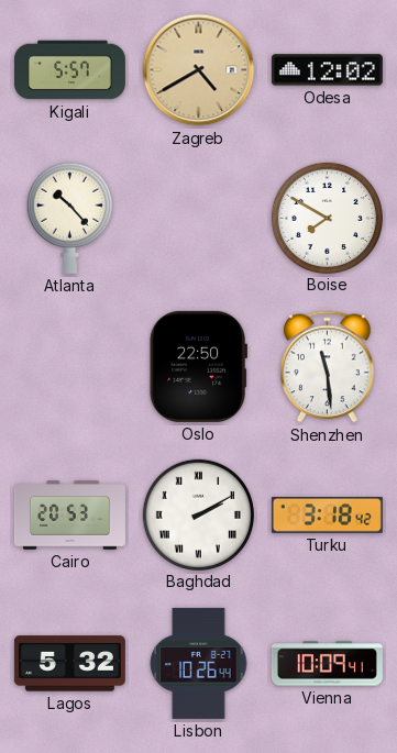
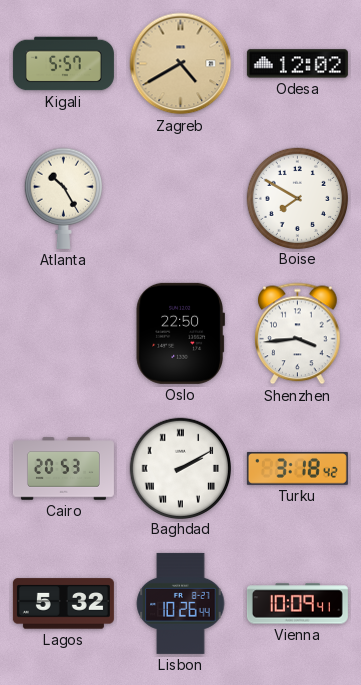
Atlanta: 10:23 -> 10:25 (63, 198)
Shenzhen: 11:29 -> 3:44 (298, 334)
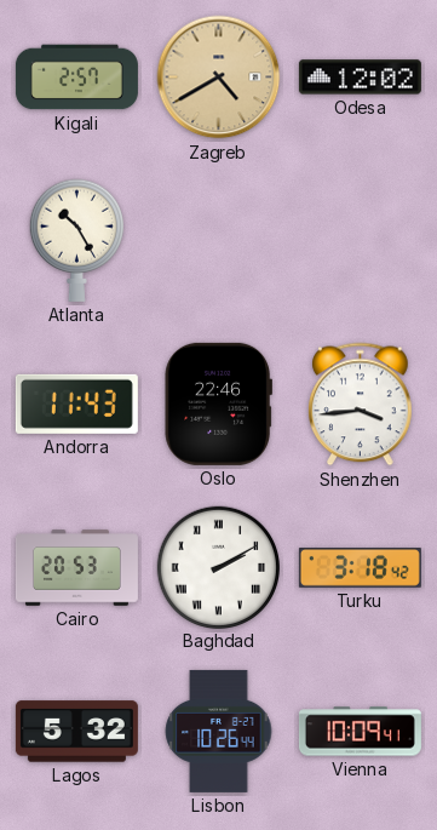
Kigali: 5:57 -> 2:57 (76, 78)
Boise: 7:50 -> none (297, 198)
Andorra: none -> 11:43 (76, 403)
Oslo: 22:50 -> 22:46 (218, 403)
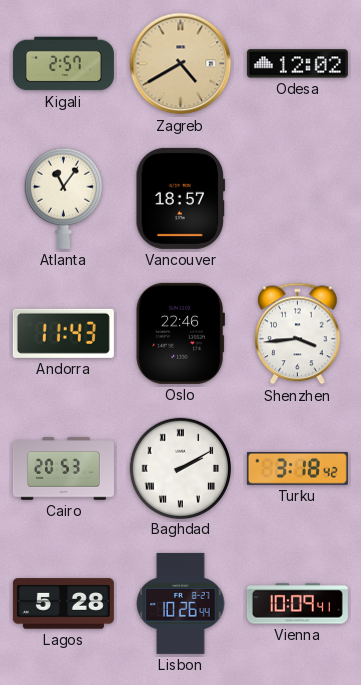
Atlanta: 10:25 -> 11:06 (63, 198)
Vancouver: none -> 18:57 (181, 198)
Lagos: 5:32 -> 5:28 (63, 604)
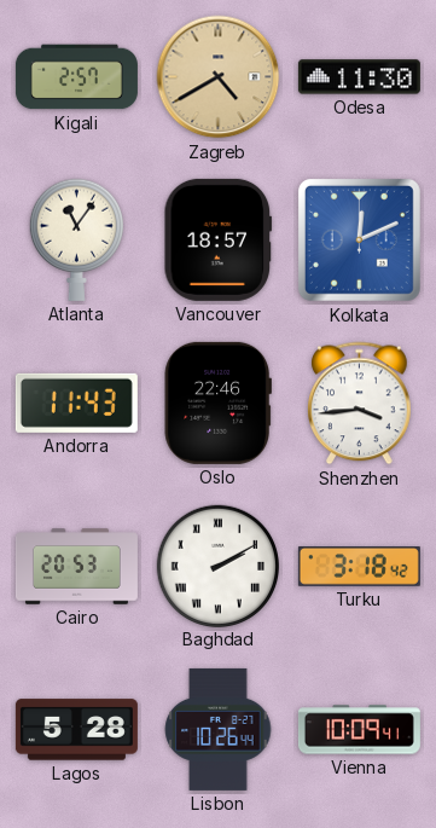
Odesa: 12:02 -> 11:30 (359, 77)
Kolkata: none -> 12:11 (359, 239)
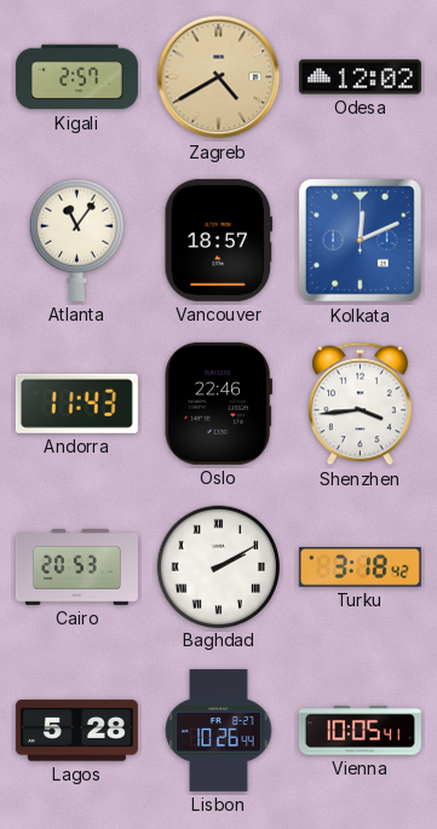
Odesa: 11:30 -> 12:02 (360, 77)
Vienna: 10:09 -> 10:05 (360, 731)
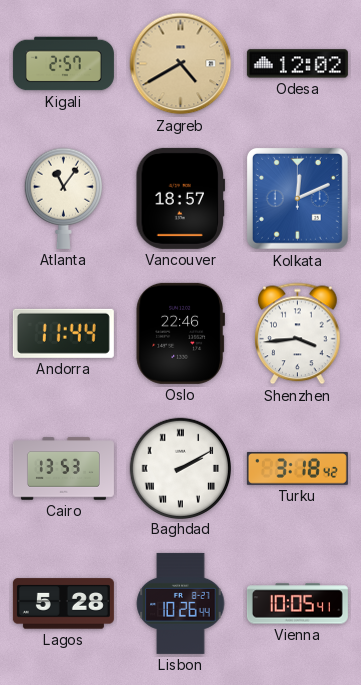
Andorra: 11:43 -> 11:44 (63, 333)
Cairo: 20:53 -> 13:53 (63, 469)
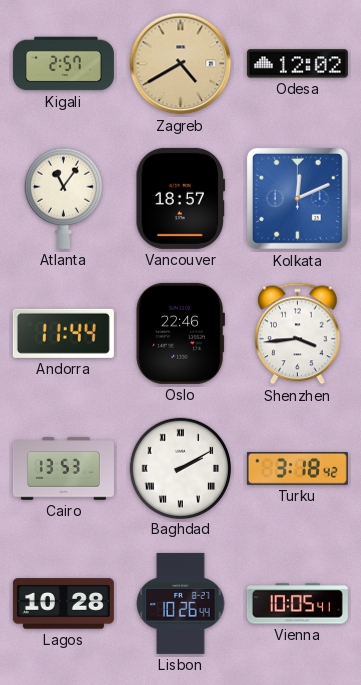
Lagos: 5:28 -> 10:28 (63, 604)
